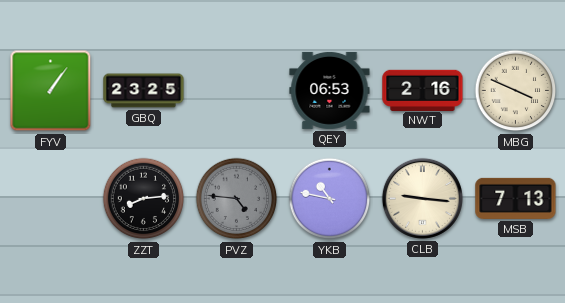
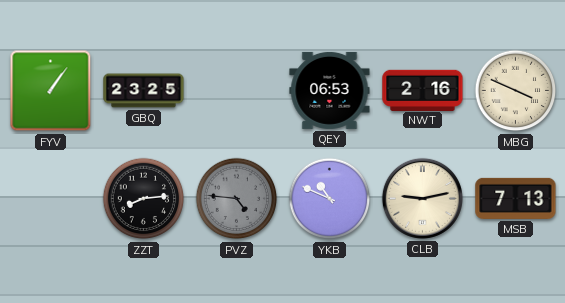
YKB: 10:47 -> 10:49 (330, 199)
CLB: 9:16 -> 9:13 (422, 198)
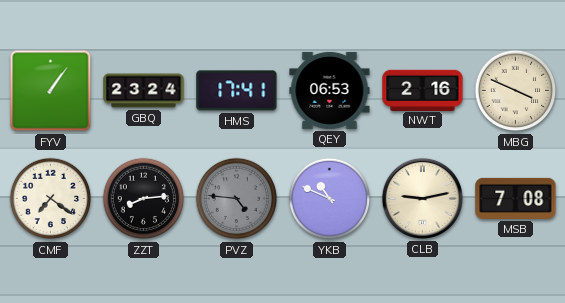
GBQ: 23:25 -> 23:24 (144, 91)
HMS: none -> 17:41 (237, 91)
CMF: none -> 7:21 (51, 199)
MSB: 7:13 -> 7:08 (516, 198)
